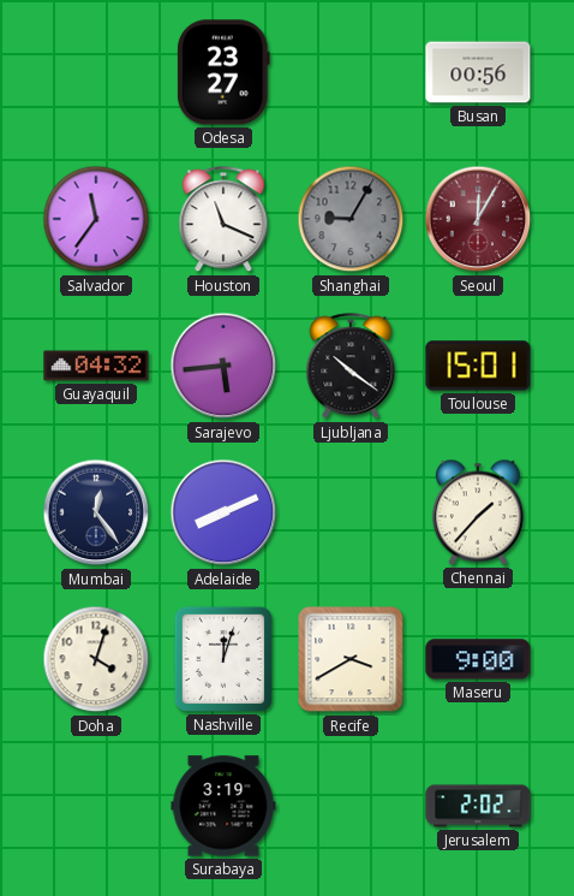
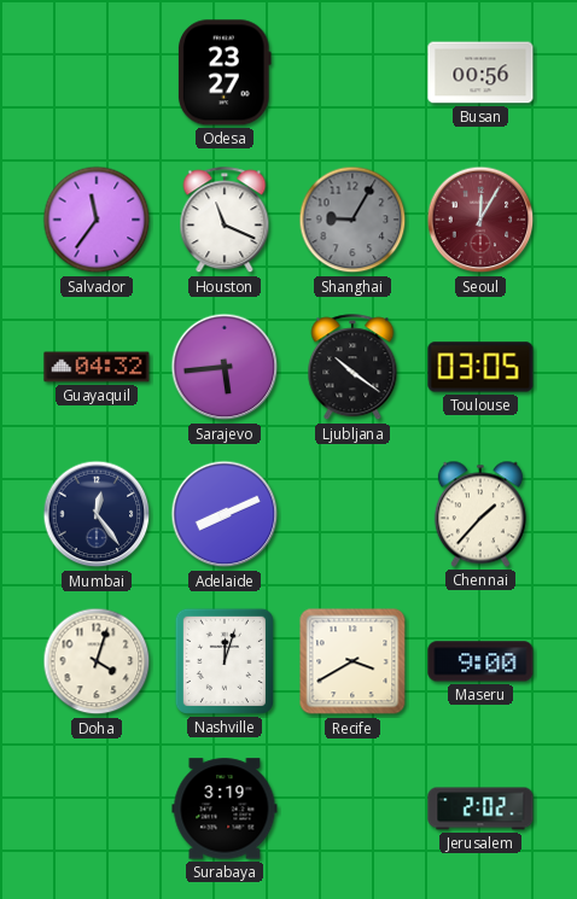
Toulouse: 15:01 -> 03:05 (480, 367)
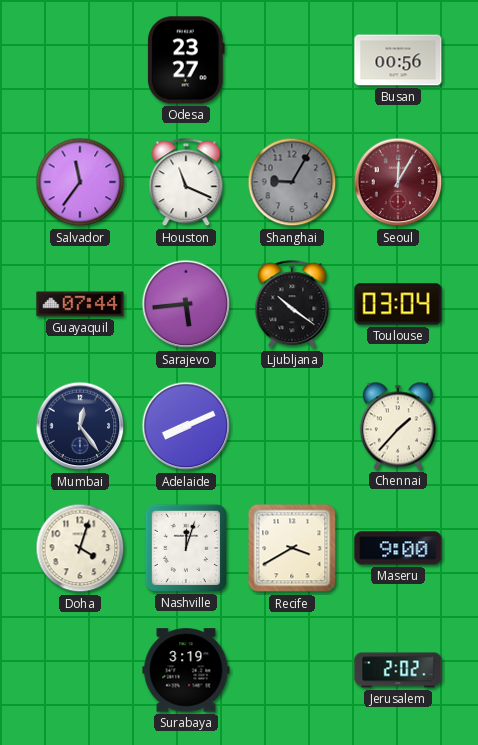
Guayaquil: 04:32 -> 07:44 (80, 304)
Toulouse: 03:05 -> 03:04 (398, 304)
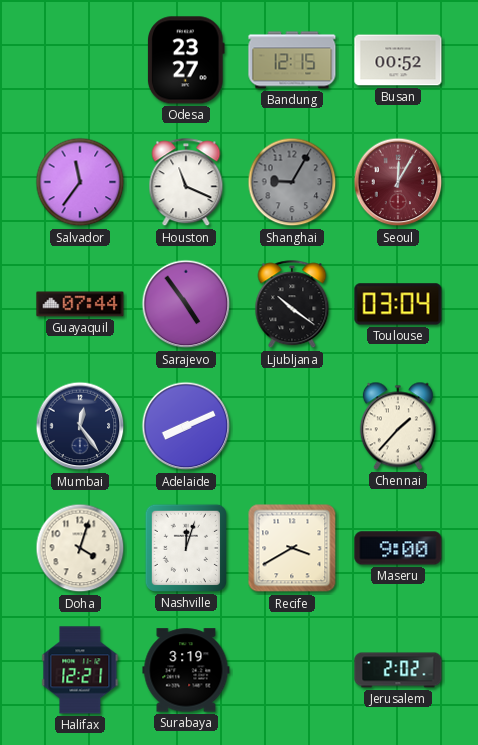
Bandung: none -> 12:15 (292, 60)
Busan: 00:56 -> 00:52 (398, 60)
Sarajevo: 5:44 -> 4:54 (186, 304)
Halifax: none -> 12:21 (80, 670)
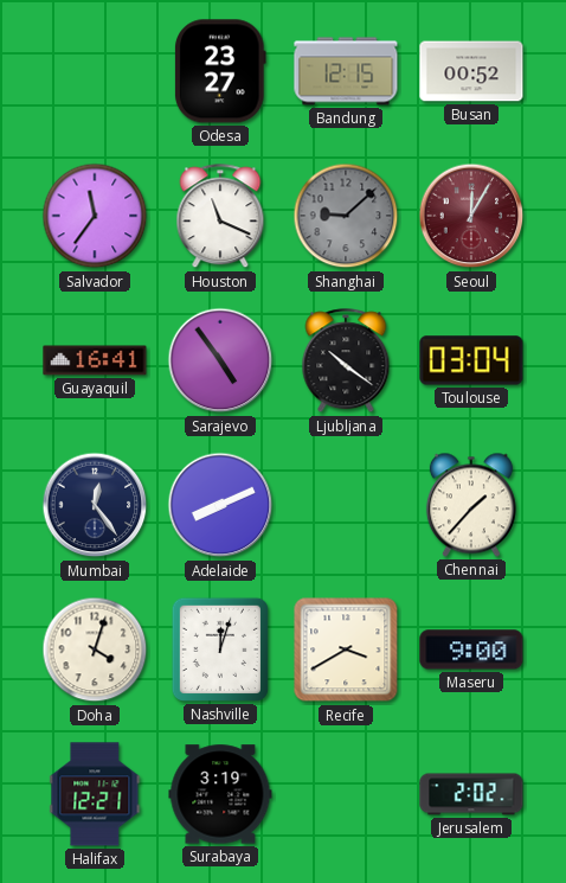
Shanghai: 9:05 -> 9:08 (346, 216)
Guayaquil: 07:44 -> 16:41 (95, 360)
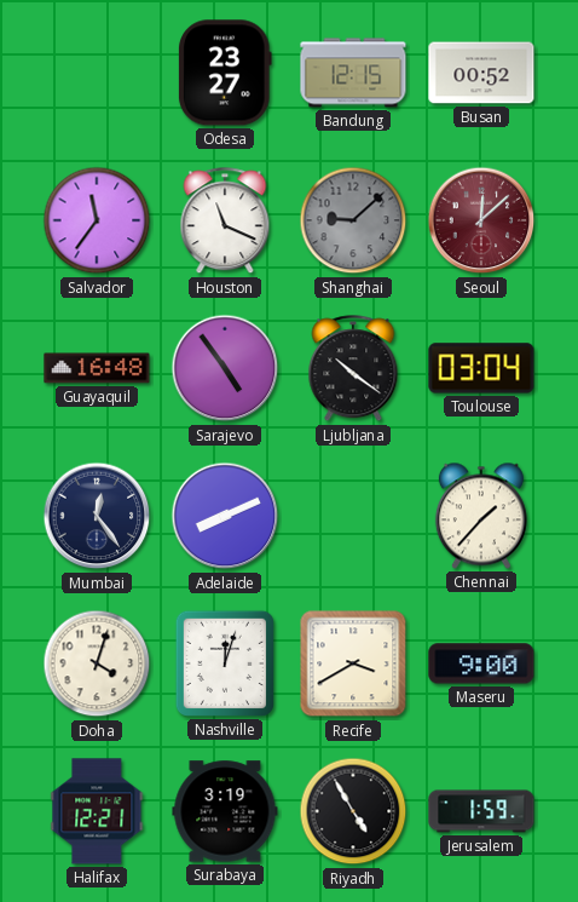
Seoul: 12:05 -> 12:08 (481, 220)
Guayaquil: 16:41 -> 16:48 (97, 368)
Riyadh: none -> 4:55 (353, 811)
Jerusalem: 2:02 -> 1:59 (481, 811)
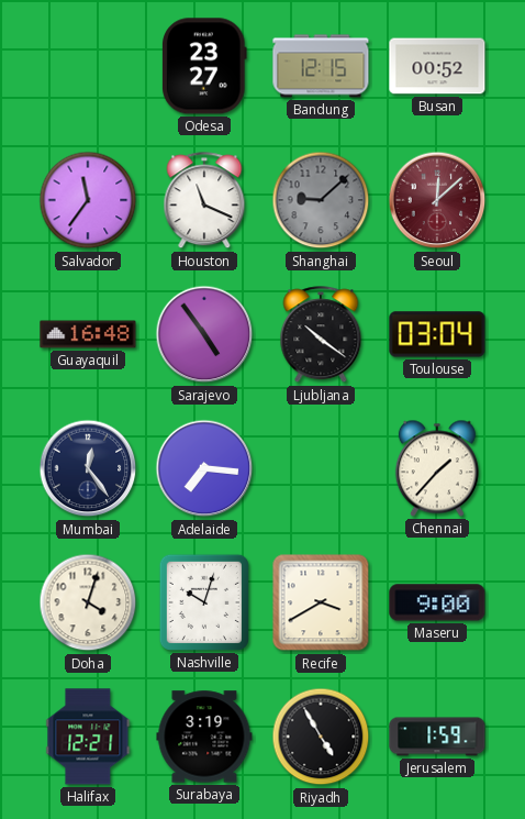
Adelaide: 8:11 -> 7:16 (204, 468)
Nashville: 12:03 -> 10:03 (204, 602)
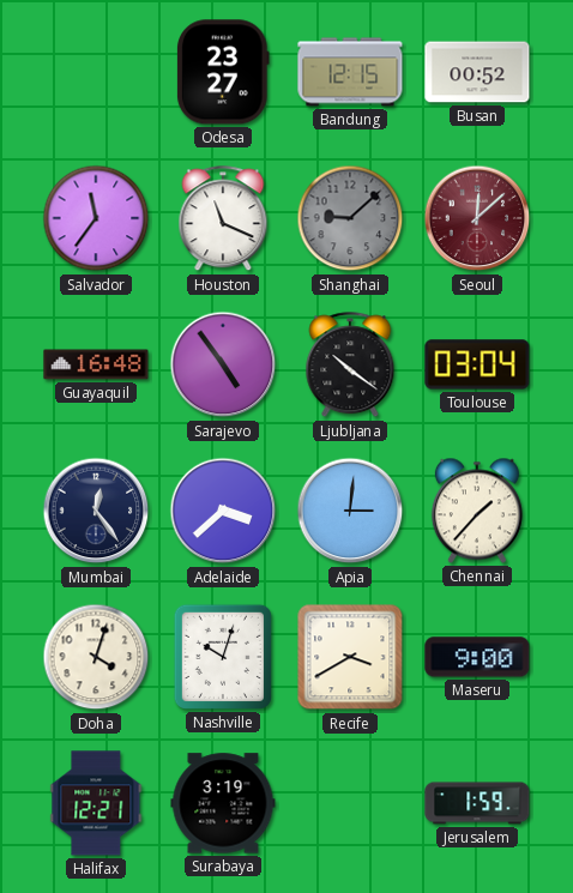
Adelaide: 7:16 -> 3:38 (223, 511)
Apia: none -> 3:01 (350, 511)
Riyadh: 4:55 -> none (321, 737)
